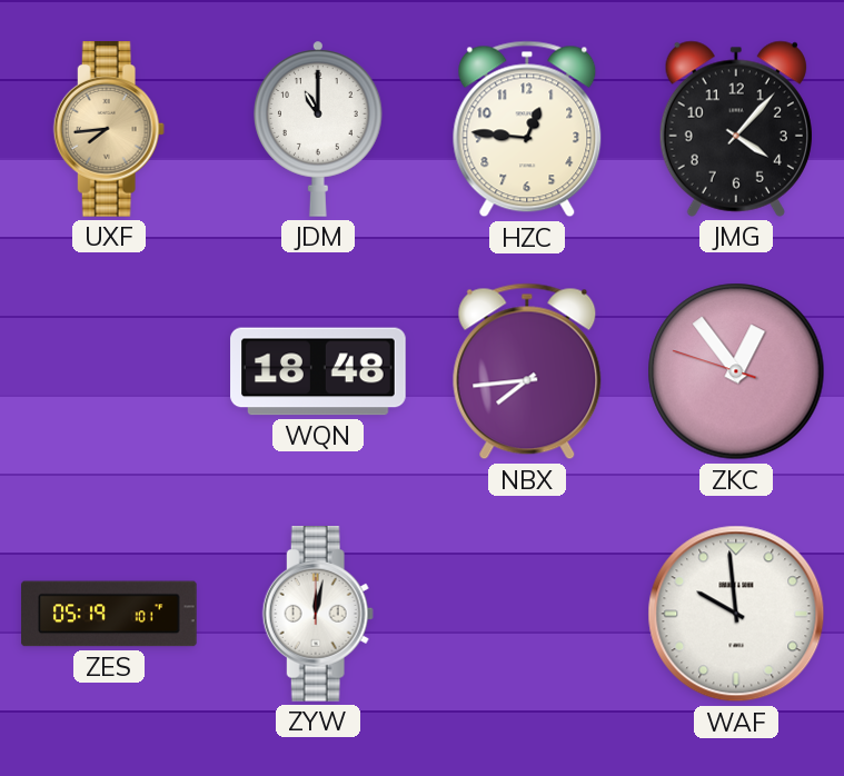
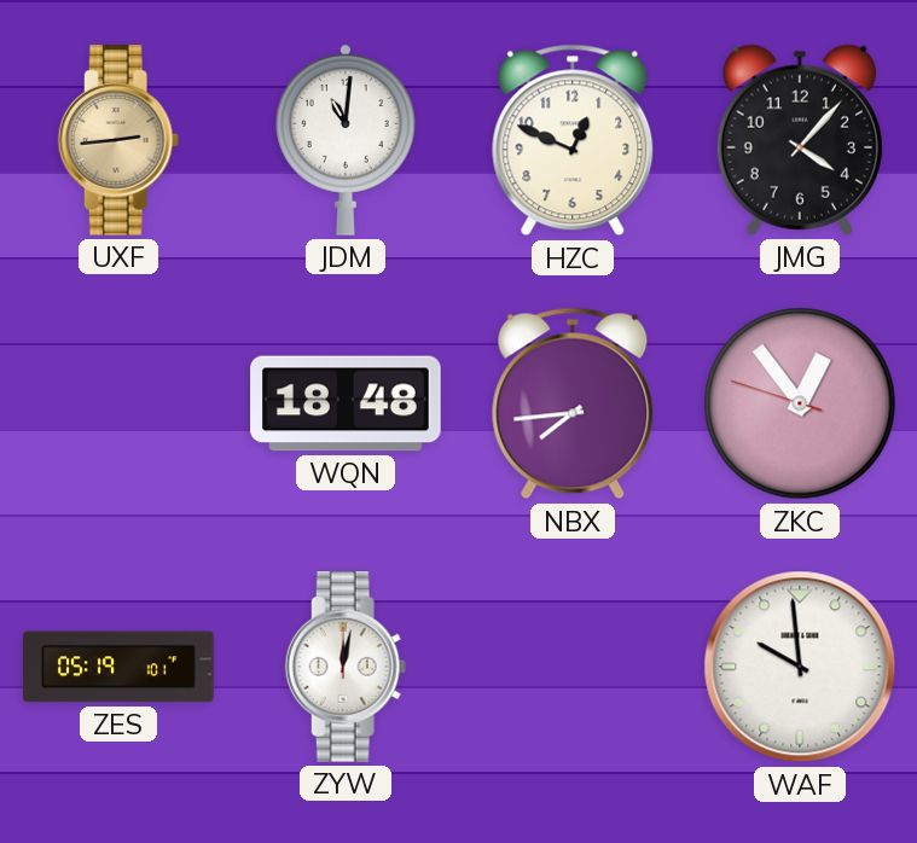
UXF: 7:44 -> 2:44 (118, 140)
JDM: 11:00 -> 11:01 (346, 140)
HZC: 12:46 -> 12:49 (573, 140)
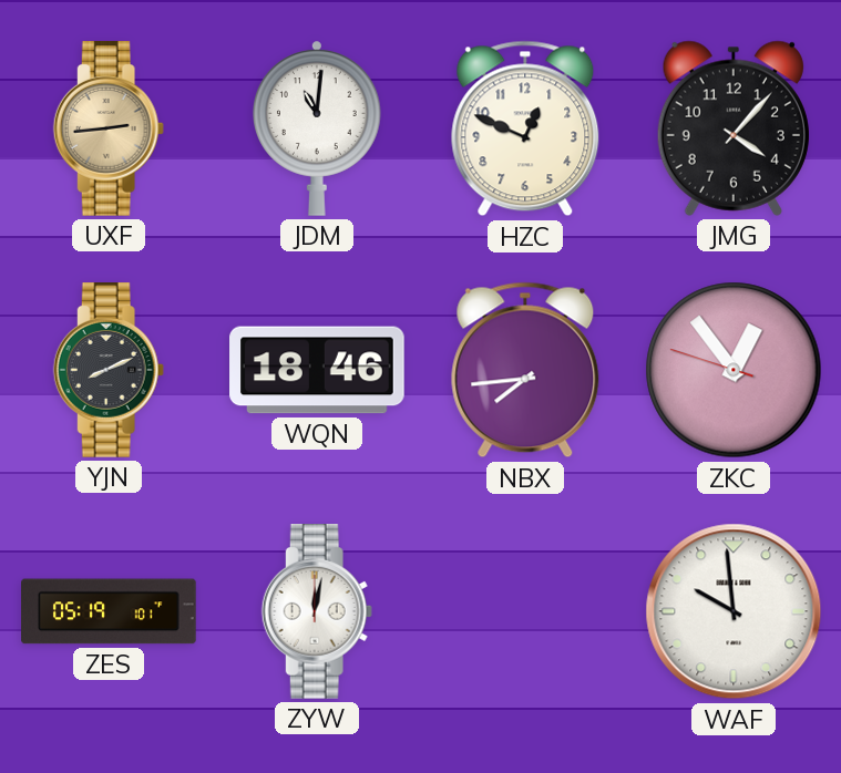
YJN: none -> 8:11 (109, 370)
WQN: 18:48 -> 18:46 (317, 370)
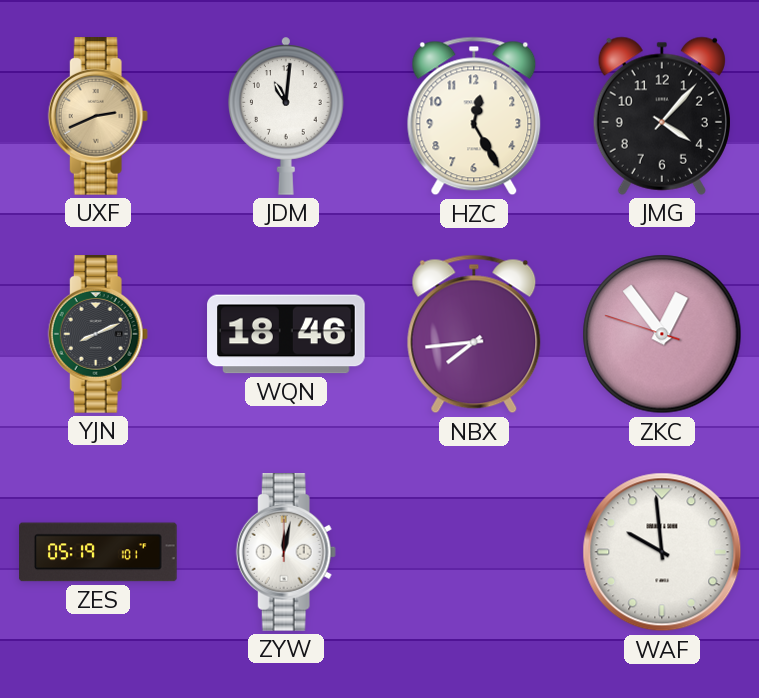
UXF: 2:44 -> 2:41 (98, 116)
HZC: 12:49 -> 12:25 (474, 116)
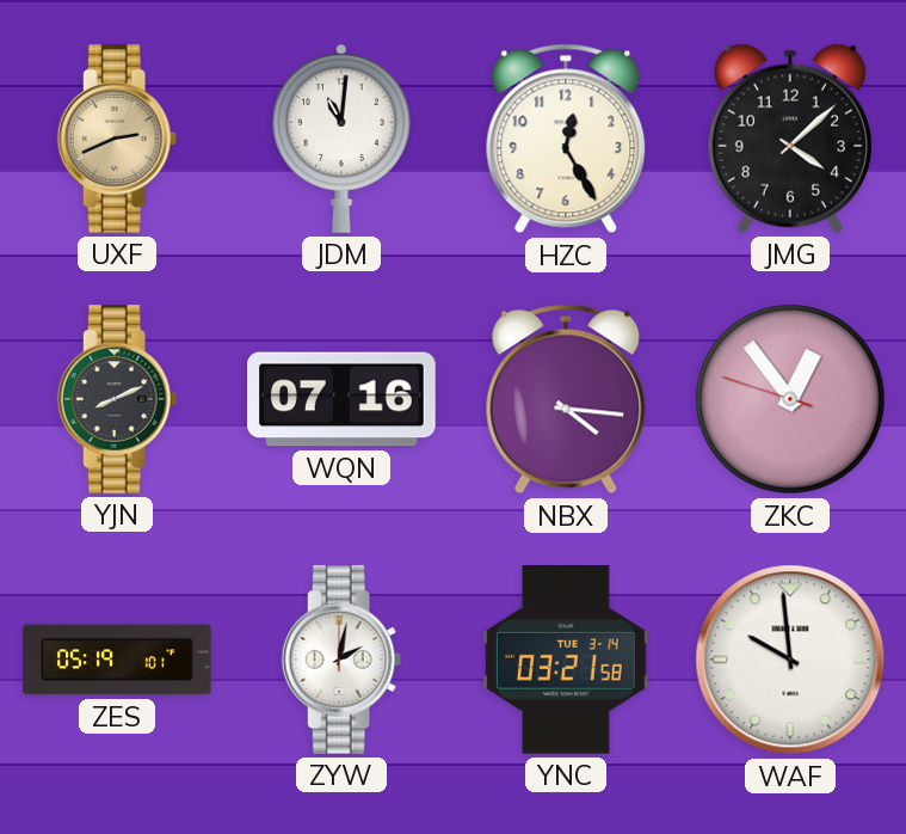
JMG: 4:07 -> 4:08 (790, 139)
WQN: 18:46 -> 07:16 (341, 399)
NBX: 7:44 -> 4:16 (566, 399)
ZYW: 12:02 -> 2:02 (341, 660)
YNC: none -> 03:21 (566, 661)
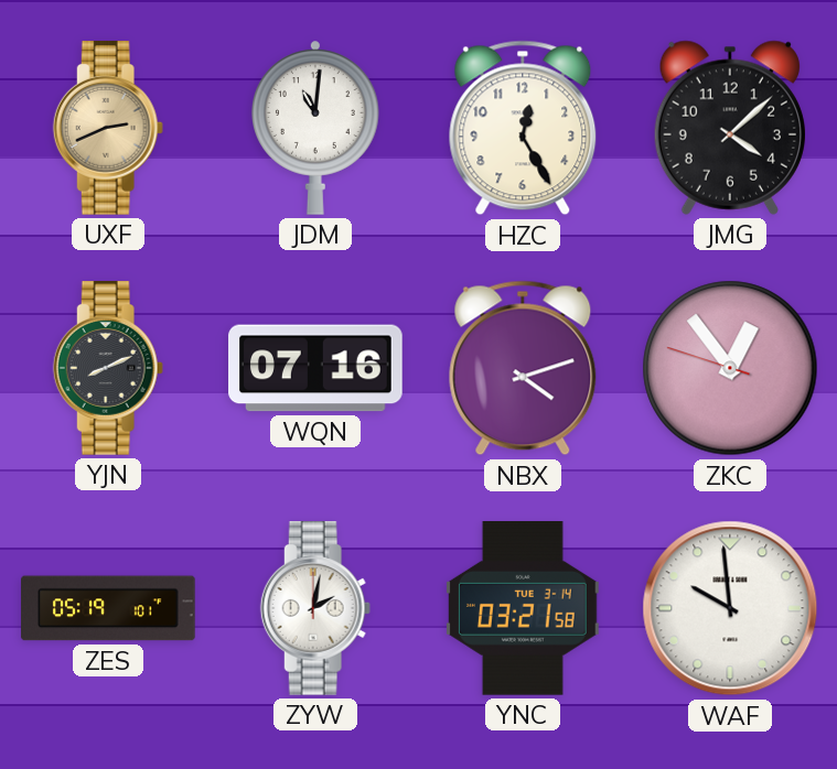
NBX: 4:16 -> 4:12 (523, 368)
